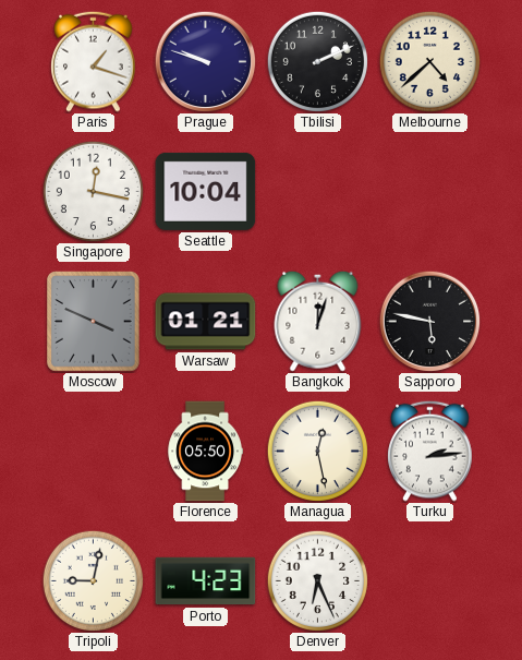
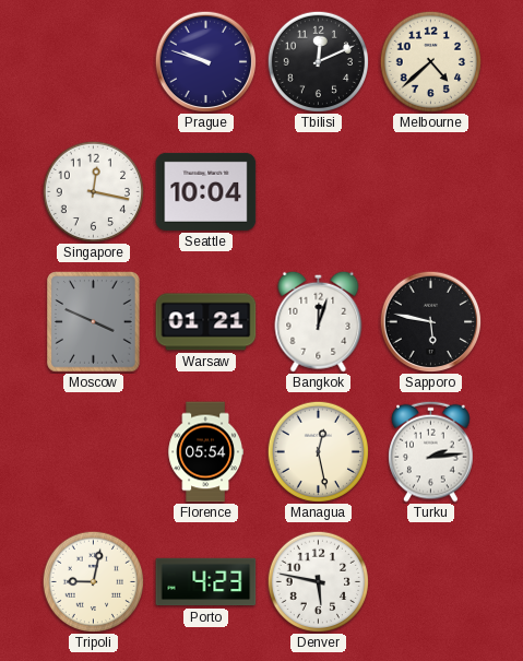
Paris: 1:18 -> none (94, 61)
Tbilisi: 2:11 -> 12:11 (318, 61)
Florence: 05:50 -> 05:54 (205, 452)
Denver: 6:26 -> 5:47 (318, 581)
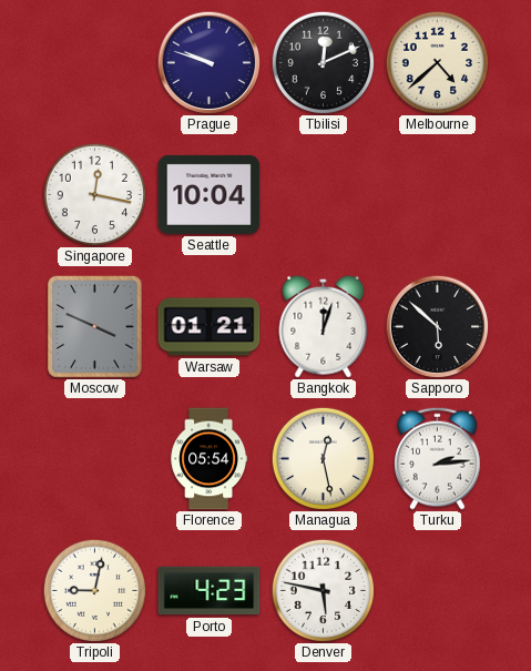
Sapporo: 5:47 -> 5:52 (437, 326)
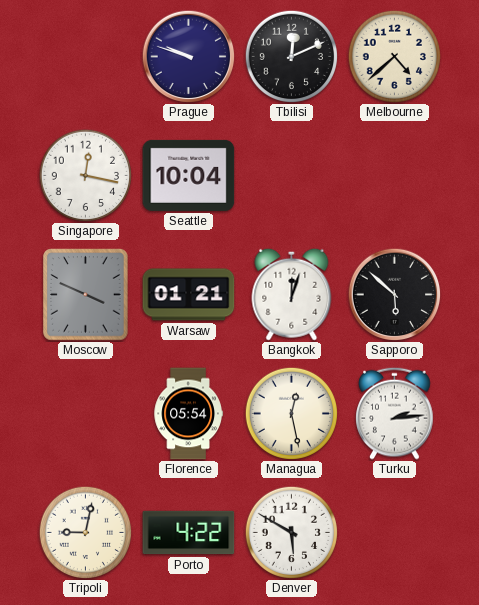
Porto: 4:23 -> 4:22 (189, 533)
Denver: 5:47 -> 5:50 (291, 532)
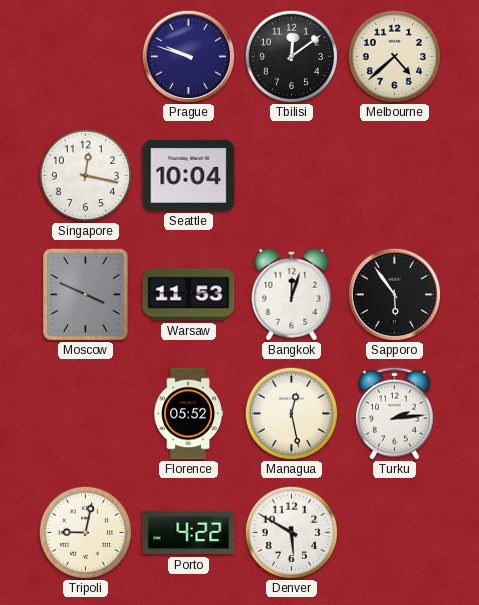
Tbilisi: 12:11 -> 12:09 (291, 56)
Warsaw: 01:21 -> 11:53 (189, 295)
Sapporo: 5:52 -> 5:54 (394, 294)
Florence: 05:54 -> 05:52 (188, 414)
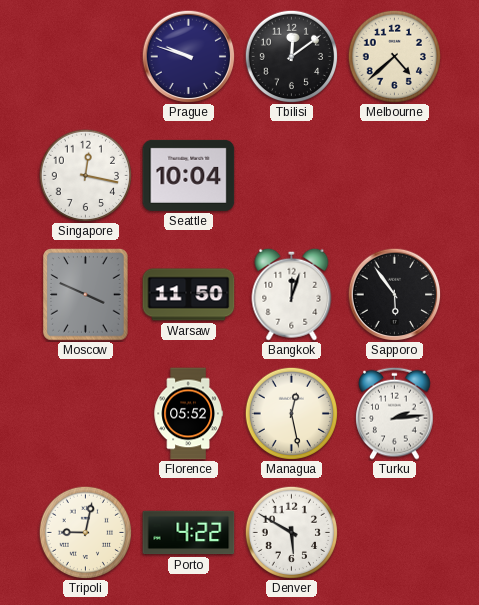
Warsaw: 11:53 -> 11:50 (189, 295)
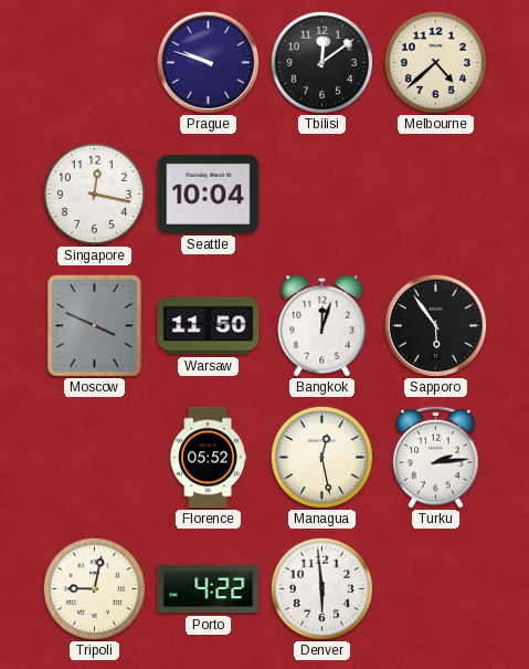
Denver: 5:50 -> 5:59 (321, 588)
